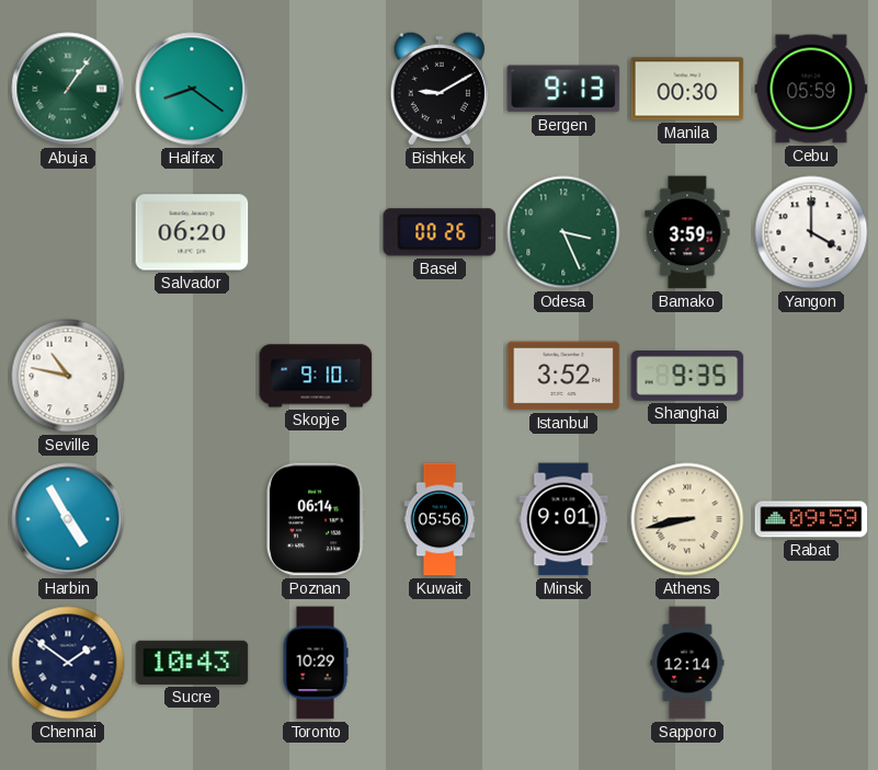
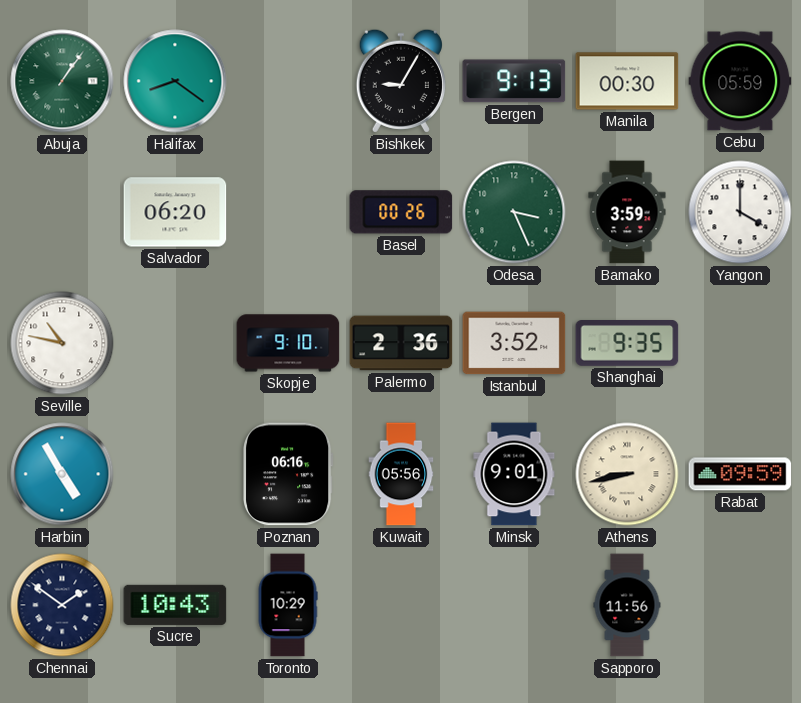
Bishkek: 9:10 -> 9:05 (401, 81)
Palermo: none -> 2:36 (401, 343)
Poznan: 06:14 -> 06:16 (289, 474)
Sapporo: 12:14 -> 11:56 (627, 605)
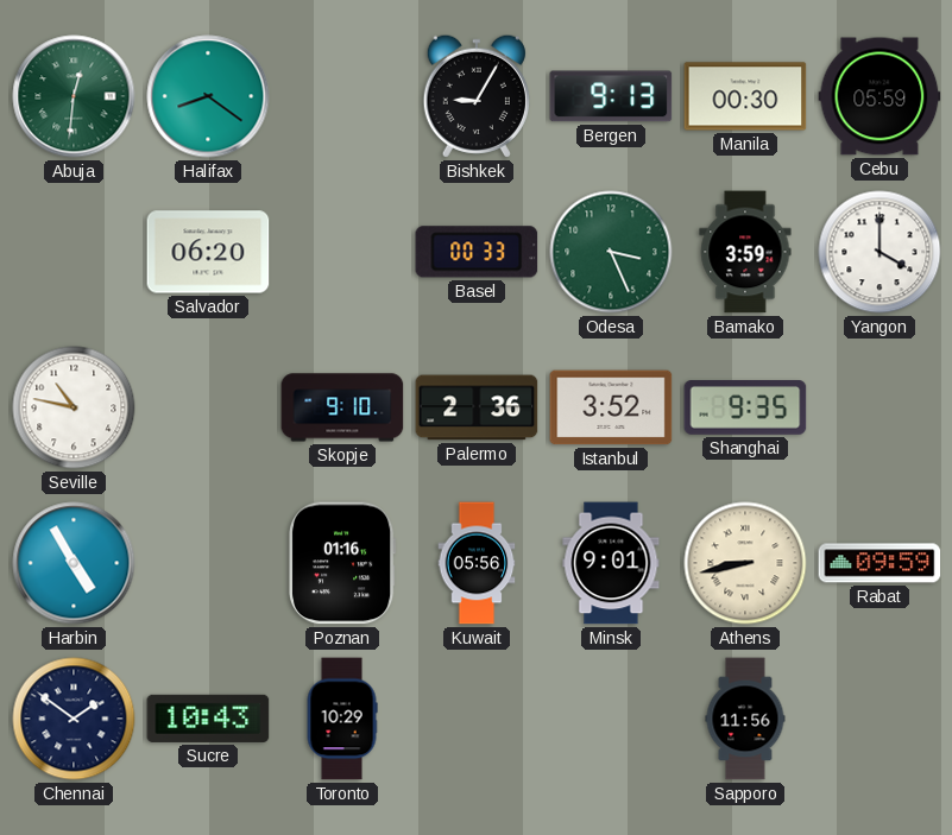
Abuja: 1:06 -> 12:31 (74, 96)
Basel: 00:26 -> 00:33 (477, 252)
Poznan: 06:16 -> 01:16 (343, 563)
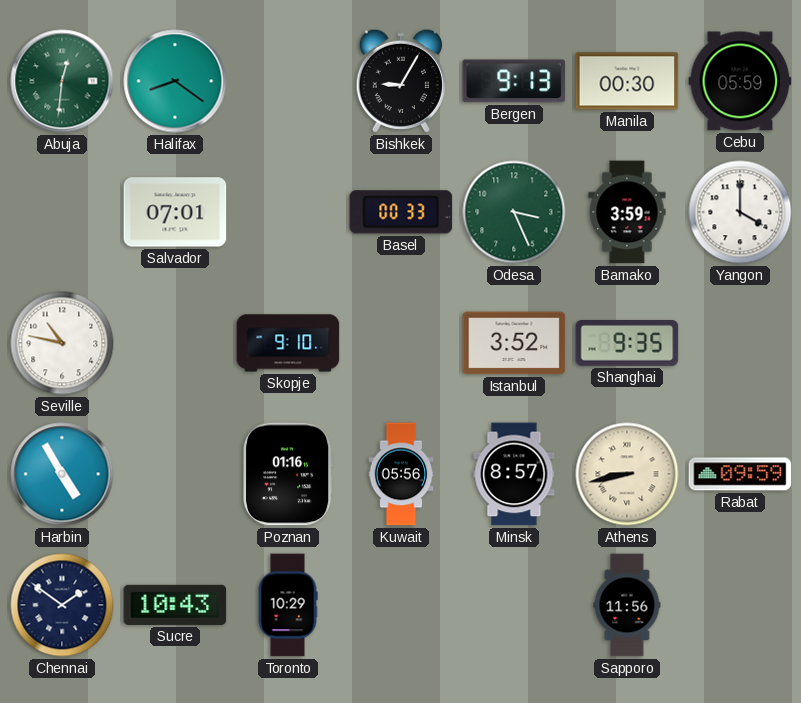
Salvador: 06:20 -> 07:01 (175, 212)
Palermo: 2:36 -> none (477, 407)
Minsk: 9:01 -> 8:57 (514, 474)
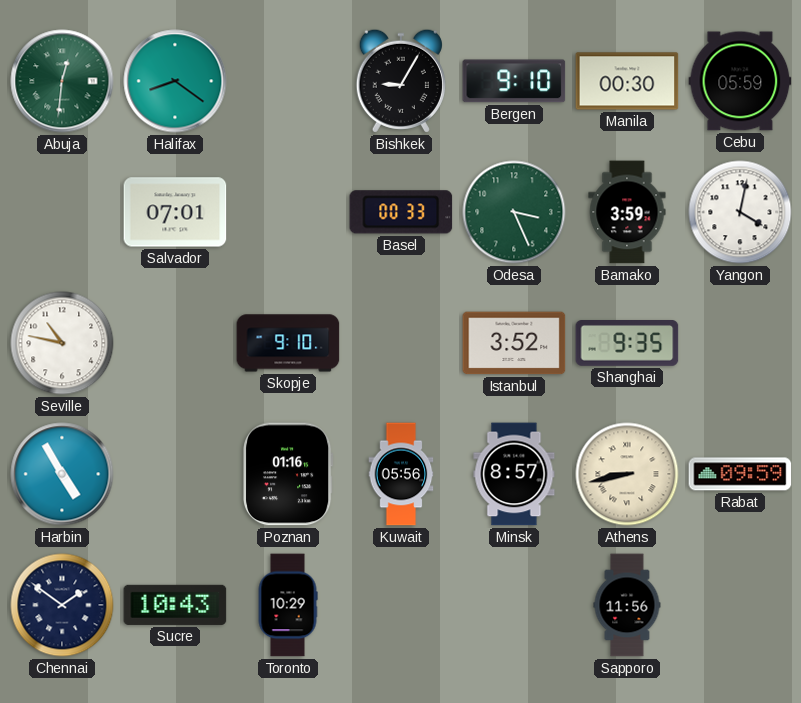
Bergen: 9:13 -> 9:10 (514, 81)
Yangon: 4:00 -> 4:02 (740, 212)
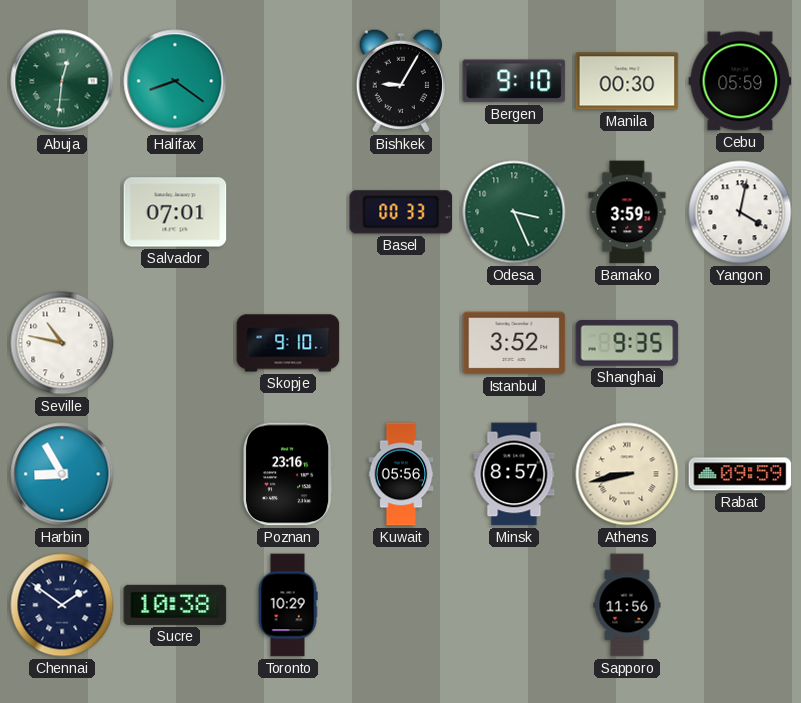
Harbin: 4:55 -> 8:55 (62, 474)
Poznan: 01:16 -> 23:16 (289, 474)
Sucre: 10:43 -> 10:38 (175, 605)
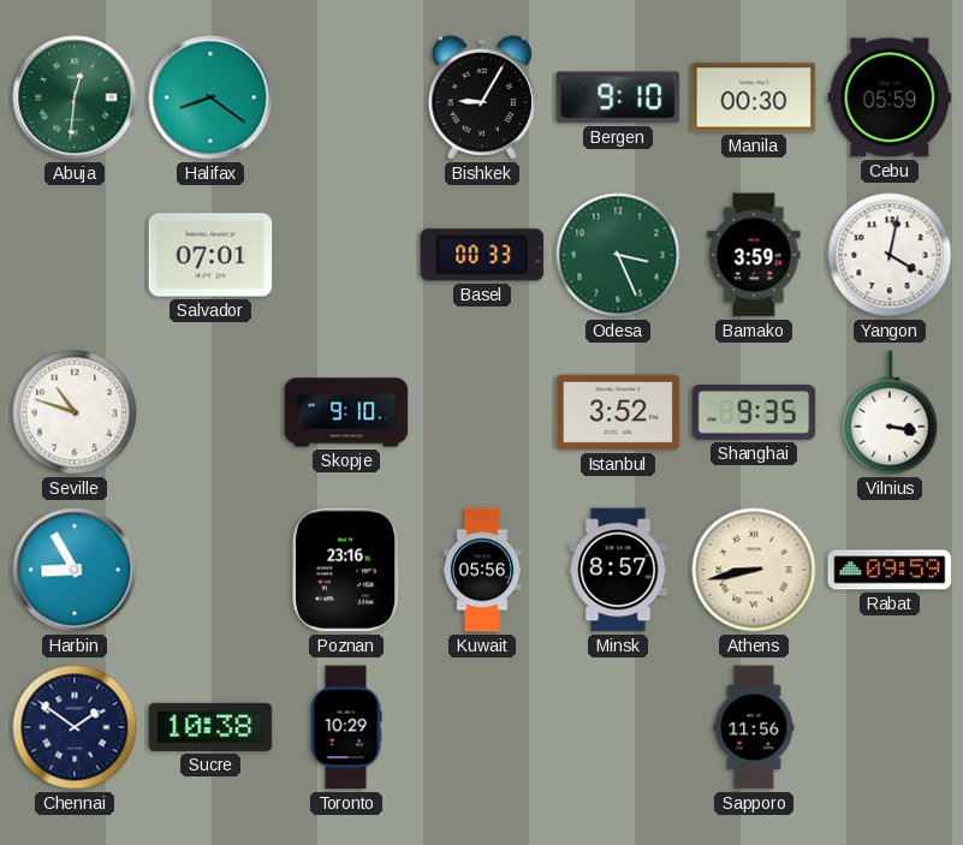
Seville: 10:47 -> 10:48 (75, 412)
Vilnius: none -> 3:17 (890, 412)
